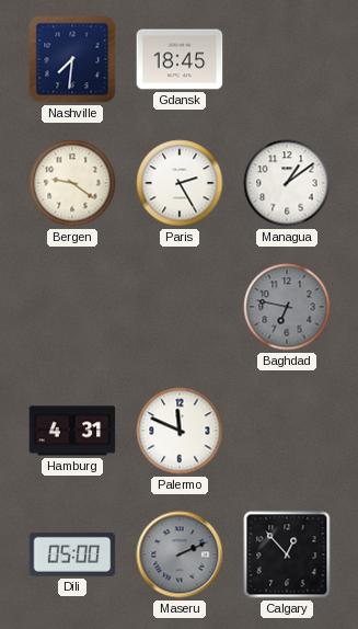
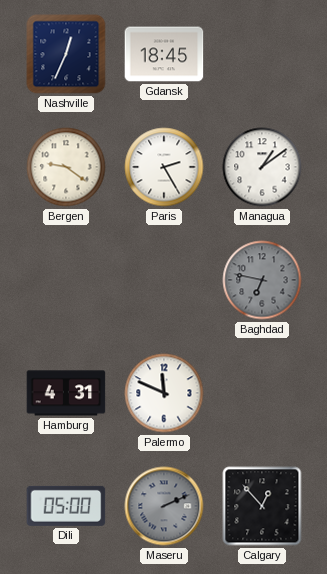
Nashville: 7:31 -> 12:34 (66, 54)
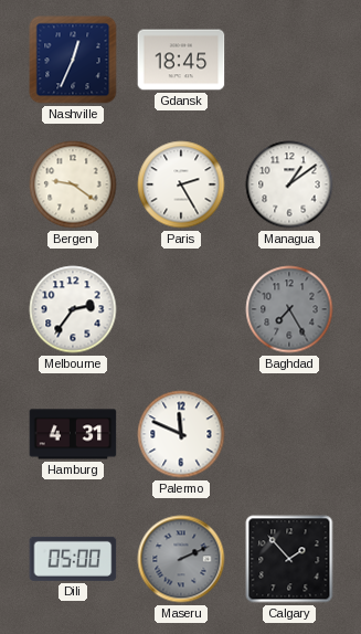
Melbourne: none -> 2:36 (73, 309)
Baghdad: 6:47 -> 7:25 (289, 309)
Calgary: 12:53 -> 1:53 (289, 559)
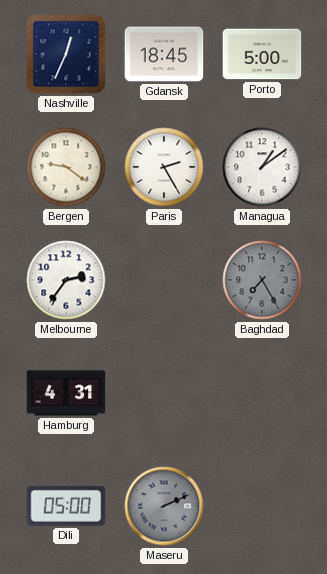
Porto: none -> 5:00 (262, 54)
Palermo: 11:49 -> none (181, 434)
Calgary: 1:53 -> none (289, 559)
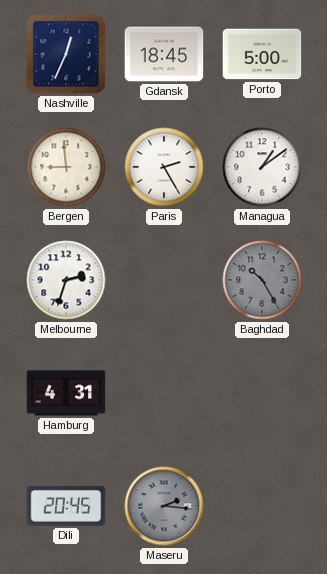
Bergen: 9:21 -> 8:59 (66, 167)
Melbourne: 2:36 -> 2:33 (66, 280)
Baghdad: 7:25 -> 10:25 (262, 280)
Dili: 05:00 -> 20:45 (66, 506)
Maseru: 2:11 -> 2:16 (164, 506)
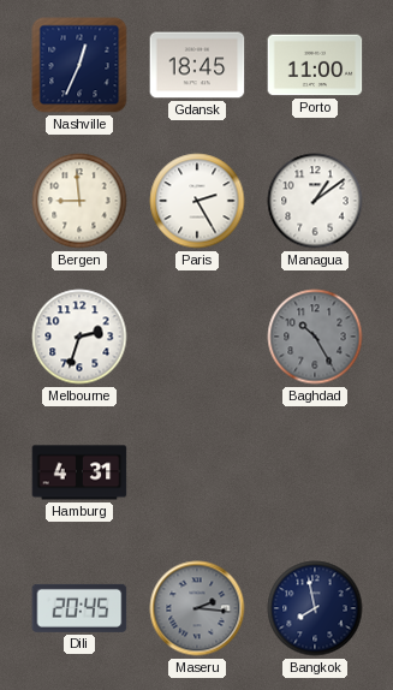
Porto: 5:00 -> 11:00 (315, 65)
Bangkok: none -> 7:58 (315, 608)
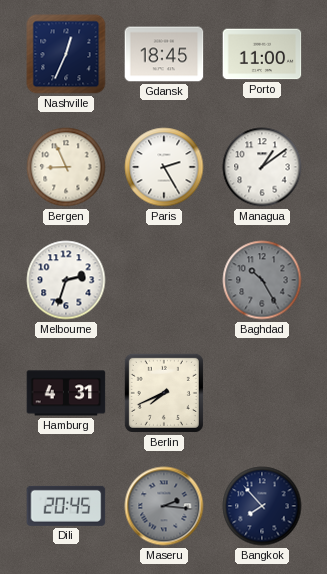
Bergen: 8:59 -> 8:56 (66, 167)
Berlin: none -> 7:41 (164, 393)
Bangkok: 7:58 -> 7:53 (262, 506)
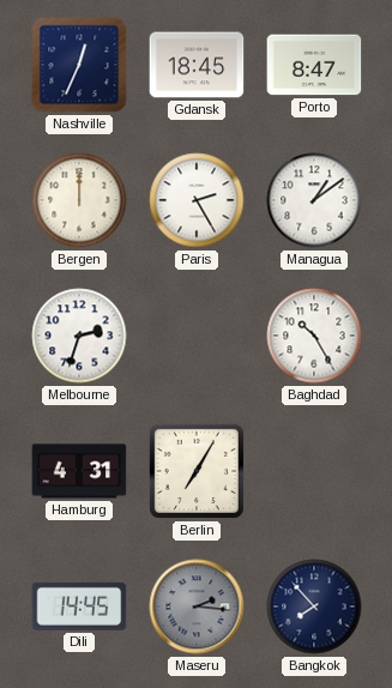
Porto: 11:00 -> 8:47 (314, 65)
Bergen: 8:56 -> 12:00 (79, 200)
Baghdad dial: grey -> white (314, 336)
Berlin: 7:41 -> 7:05 (197, 471)
Dili: 20:45 -> 14:45 (79, 606)
